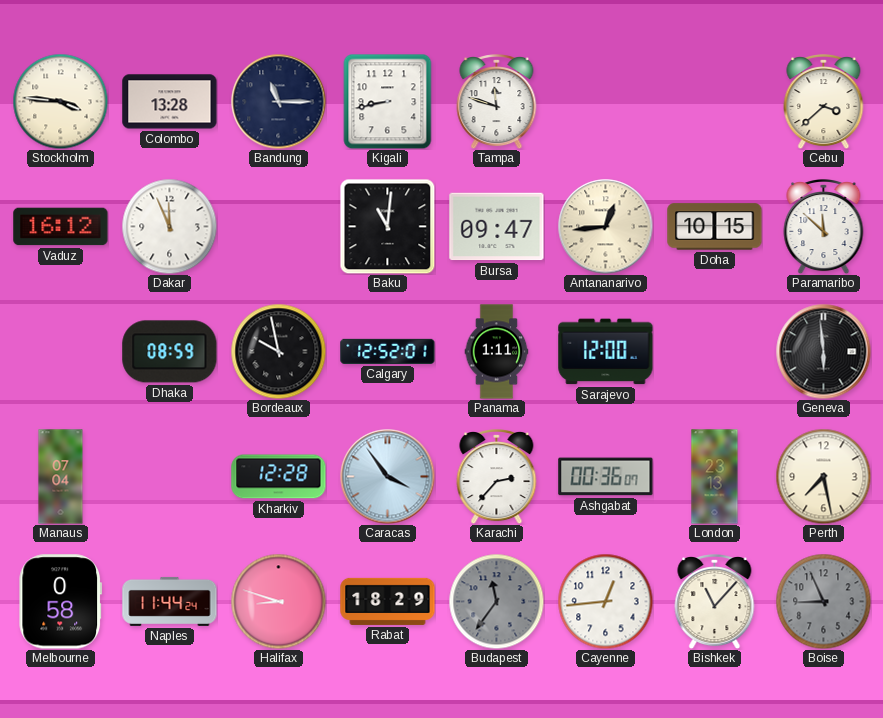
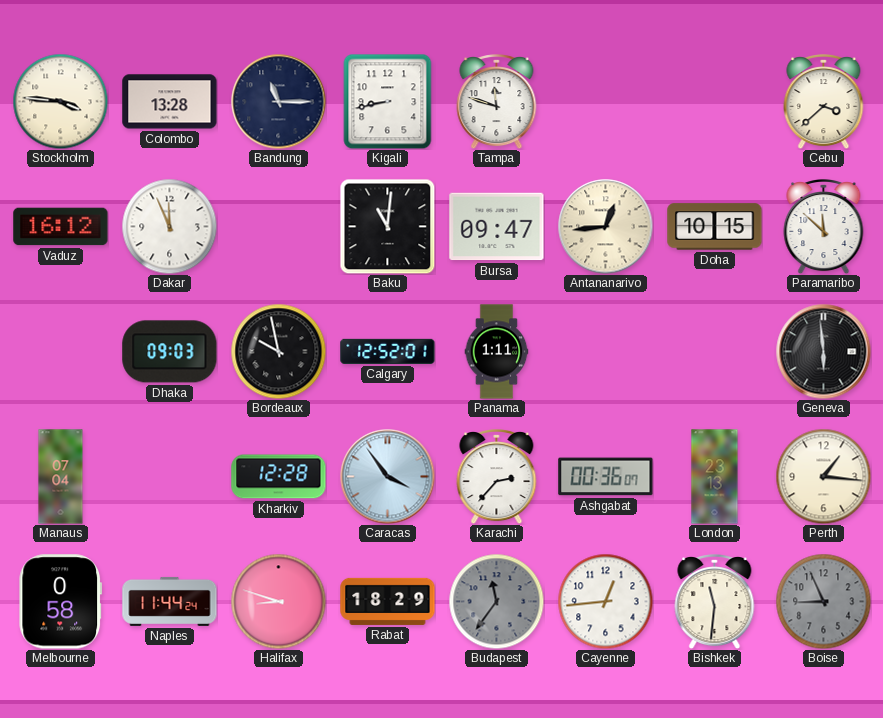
Dhaka: 08:59 -> 09:03 (170, 352)
Sarajevo: 12:00 -> none (606, 352)
Perth: 7:28 -> 1:16 (823, 476)
Bishkek: 11:07 -> 11:31 (715, 602)
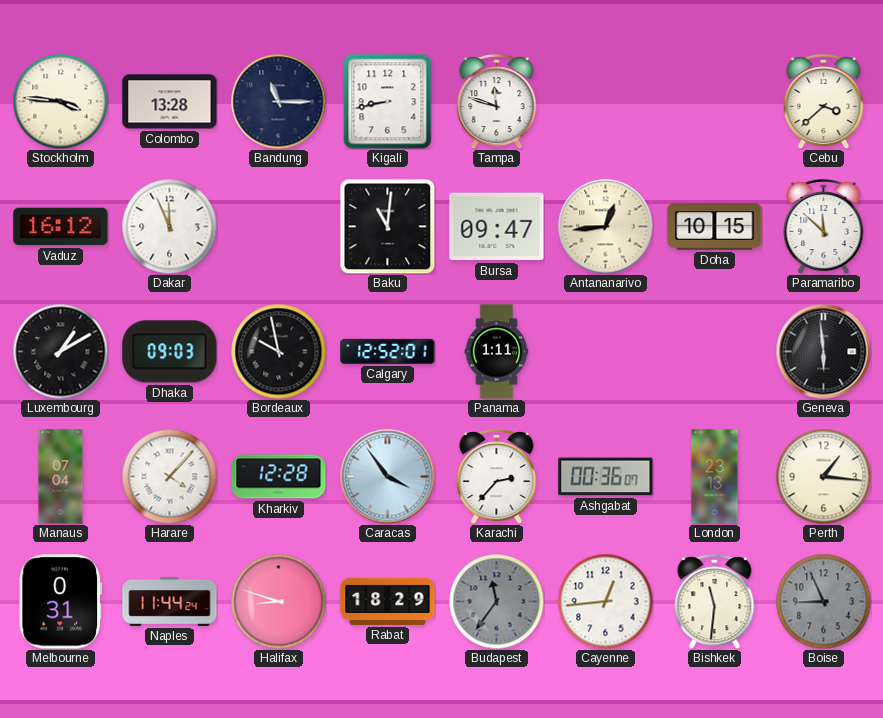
Luxembourg: none -> 1:10 (60, 351)
Harare: none -> 4:07 (169, 476)
Melbourne: 0:58 -> 0:31 (61, 602)
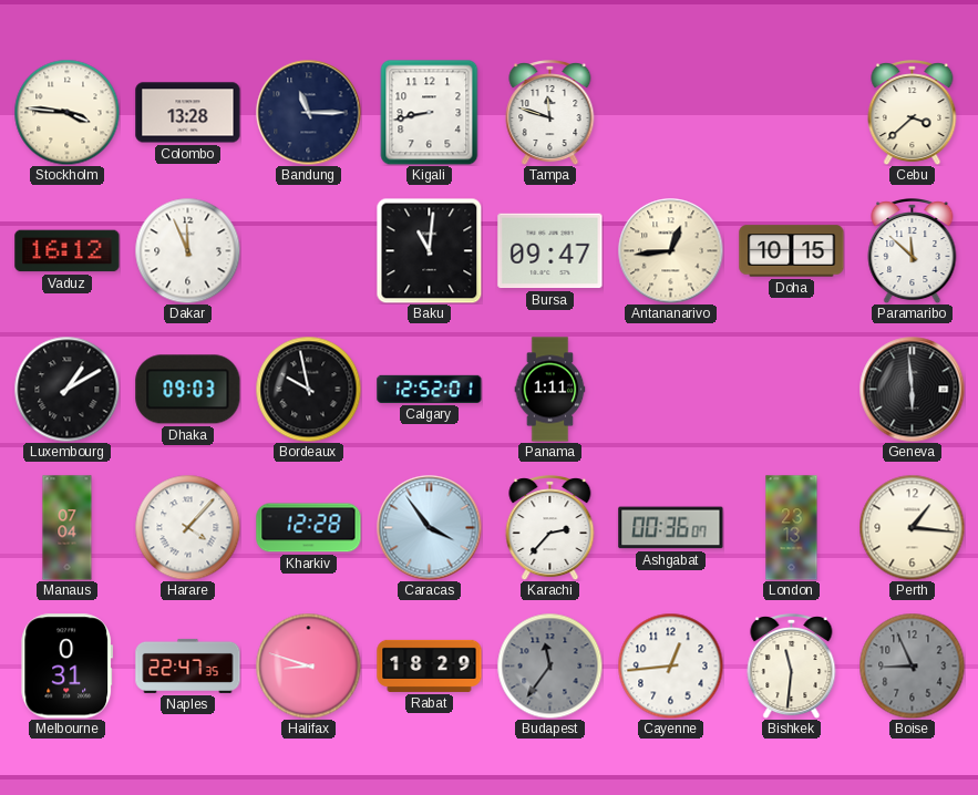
Naples: 11:44 -> 22:47 (188, 665)
